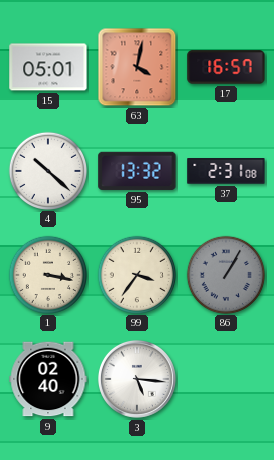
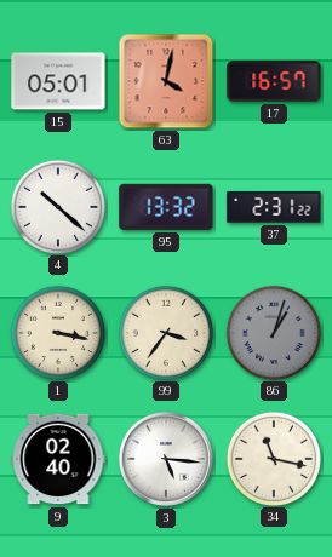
37: 2:31:08 -> 2:31:22 (274, 207)
86: 1:05 -> 1:03 (273, 332)
34: none -> 11:17 (273, 458)
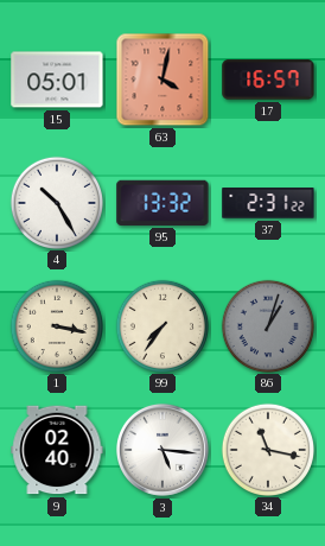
4: 10:22 -> 10:25 (56, 202)
99: 3:36 -> 7:36 (161, 325)
